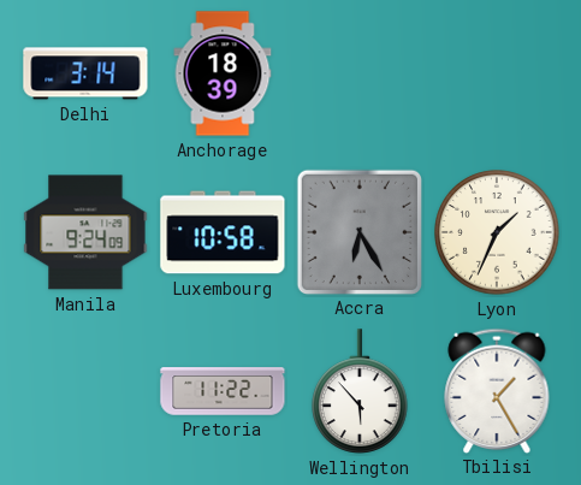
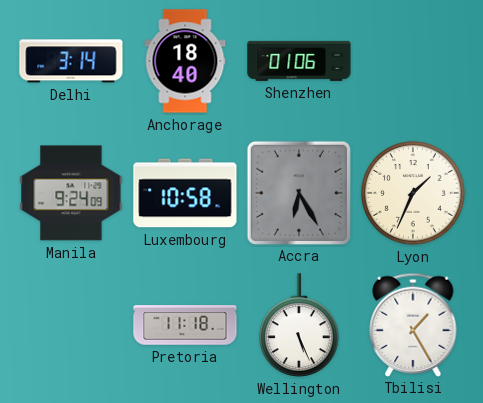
Anchorage: 18:39 -> 18:40 (185, 61)
Shenzhen: none -> 01:06 (299, 61)
Pretoria: 11:22 -> 11:18 (185, 325)
Wellington: 5:53 -> 5:26 (299, 325)
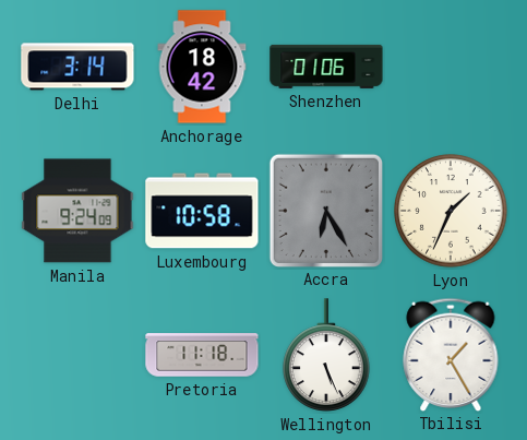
Anchorage: 18:40 -> 18:42 (202, 67)
